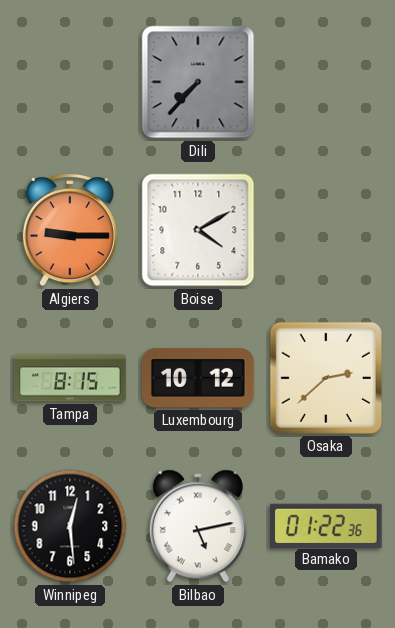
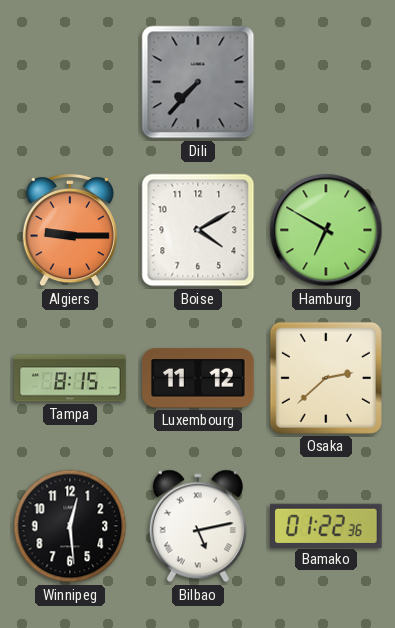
Hamburg: none -> 6:50 (326, 230)
Luxembourg: 10:12 -> 11:12 (198, 378)
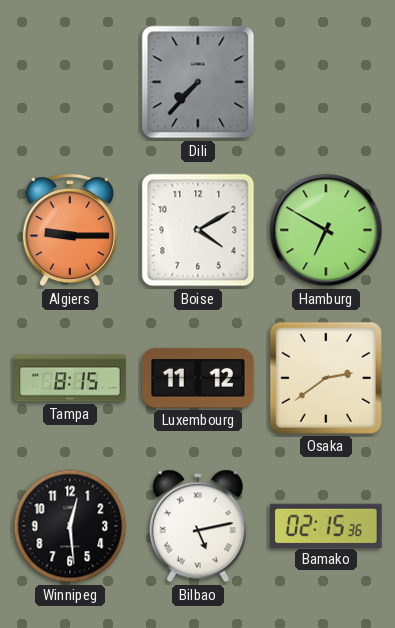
Osaka: 2:38 -> 2:39 (326, 378)
Bamako: 01:22 -> 02:15 (327, 525)
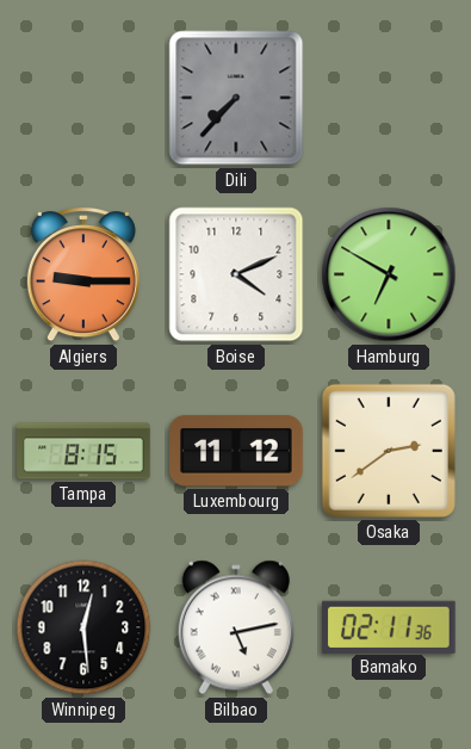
Boise: 4:10 -> 4:11 (236, 274)
Bamako: 02:15 -> 02:11 (390, 626)
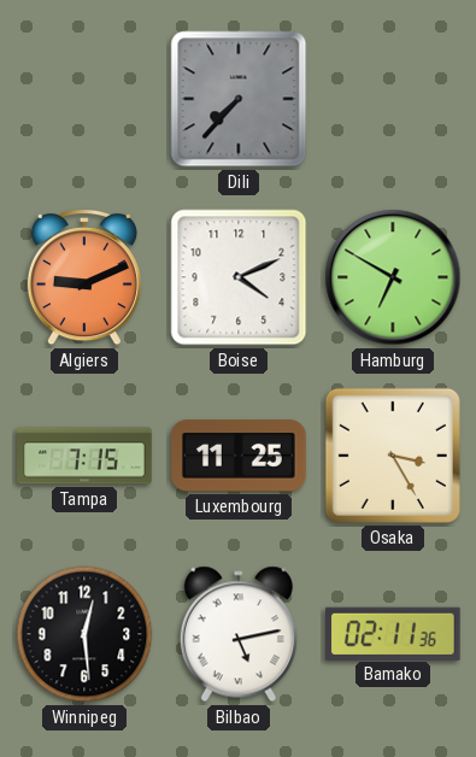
Algiers: 9:15 -> 9:11 (84, 277)
Tampa: 8:15 -> 7:15 (84, 456)
Luxembourg: 11:12 -> 11:25 (239, 456)
Osaka: 2:39 -> 3:25 (393, 456)
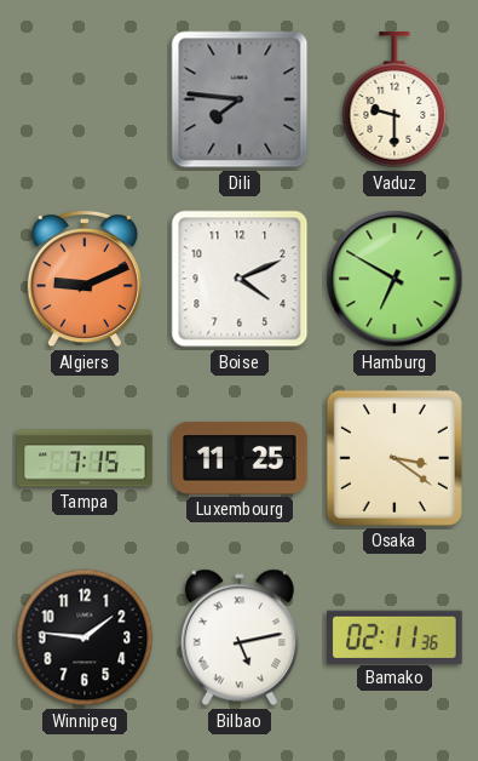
Dili: 7:37 -> 7:46 (240, 99)
Vaduz: none -> 9:30 (395, 101)
Osaka: 3:25 -> 3:21 (395, 458)
Winnipeg: 12:29 -> 1:46 (85, 637)
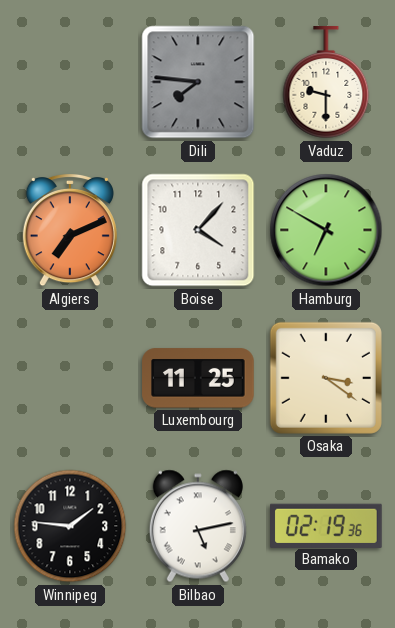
Algiers: 9:11 -> 7:11 (70, 230)
Boise: 4:11 -> 4:07 (198, 230)
Tampa: 7:15 -> none (85, 458)
Bamako: 02:11 -> 02:19 (327, 525)
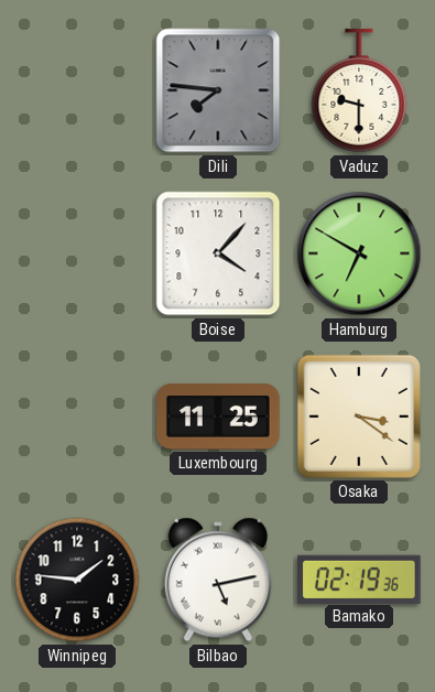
Algiers: 7:11 -> none (70, 230)
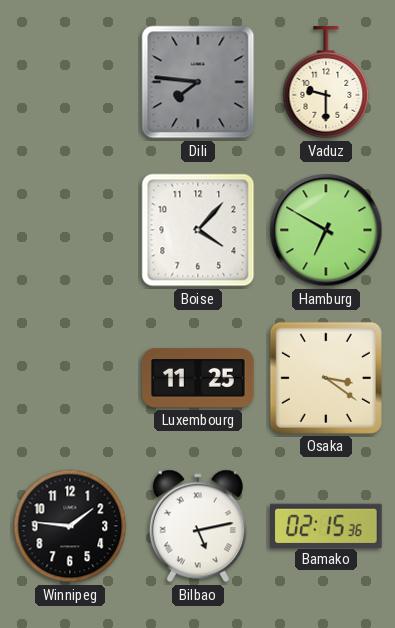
Bamako: 02:19 -> 02:15 (327, 525)
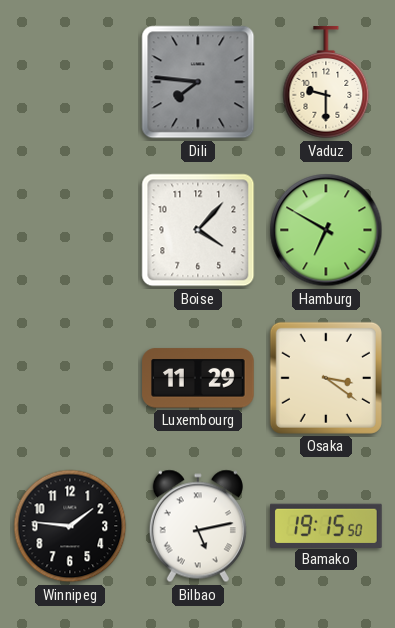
Luxembourg: 11:25 -> 11:29 (198, 378)
Bamako: 02:15 -> 19:15 (327, 525)
